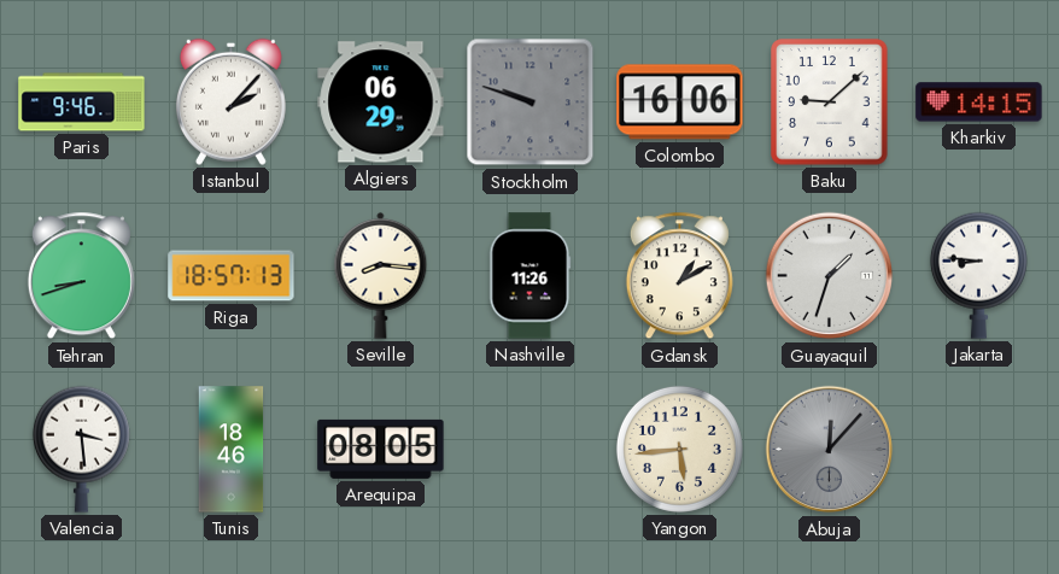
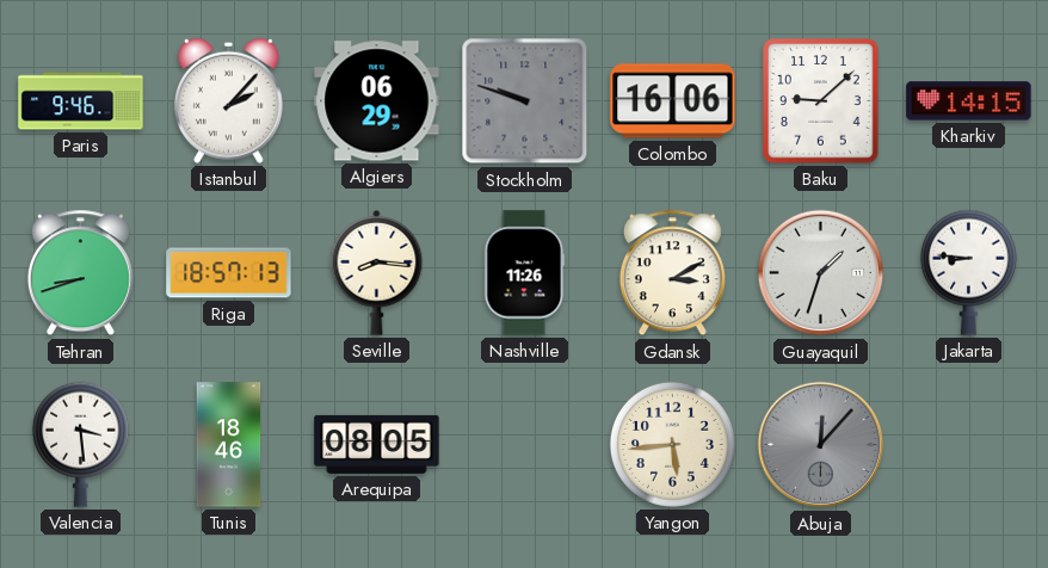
Gdansk: 1:10 -> 3:10 (672, 273)
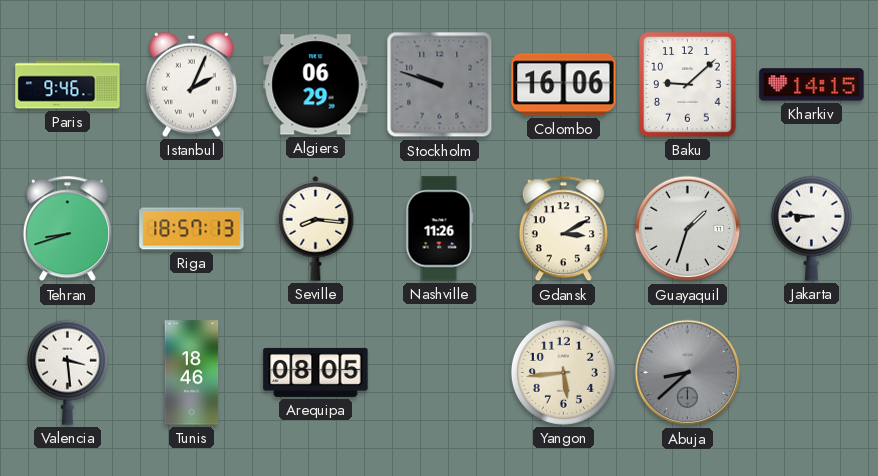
Istanbul: 2:07 -> 2:04 (191, 84)
Abuja: 12:07 -> 8:38 (688, 373)
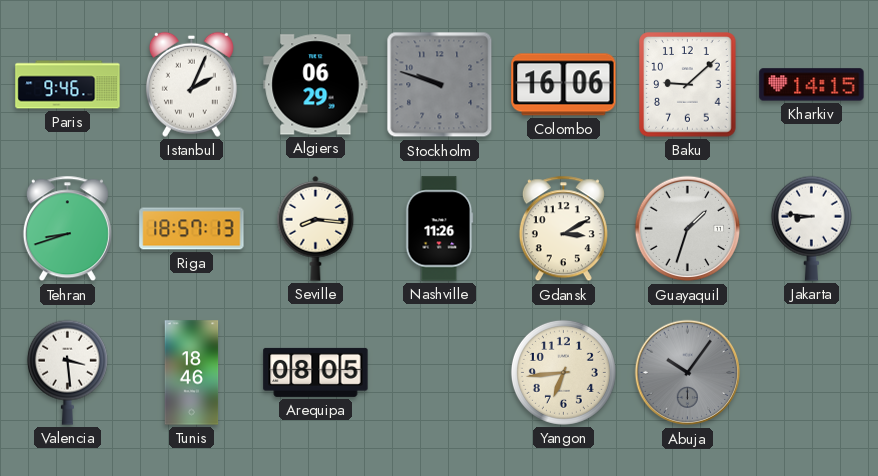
Yangon: 5:44 -> 6:44 (563, 372)
Abuja: 8:38 -> 10:06 (688, 373)
